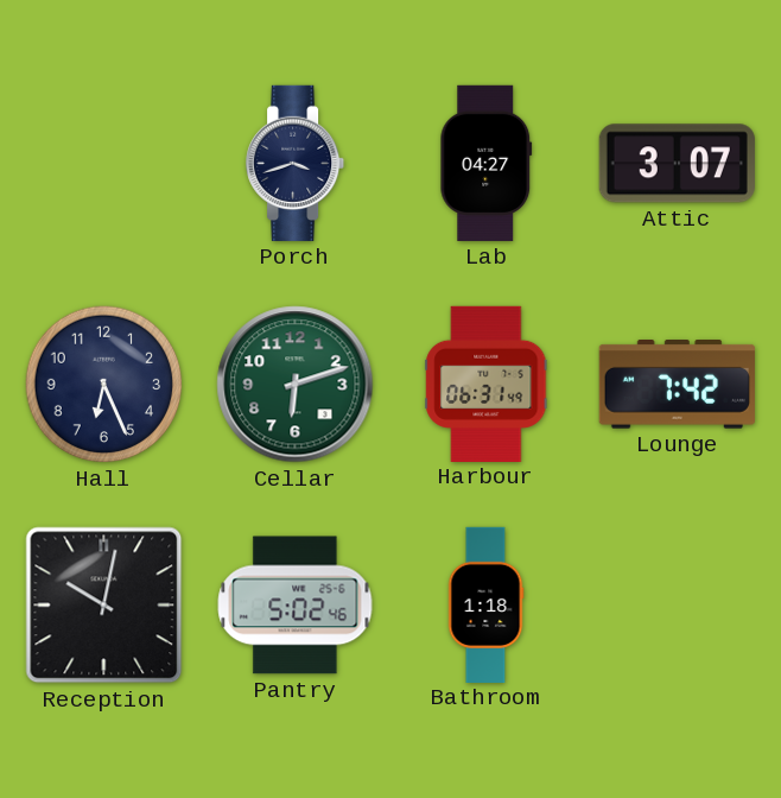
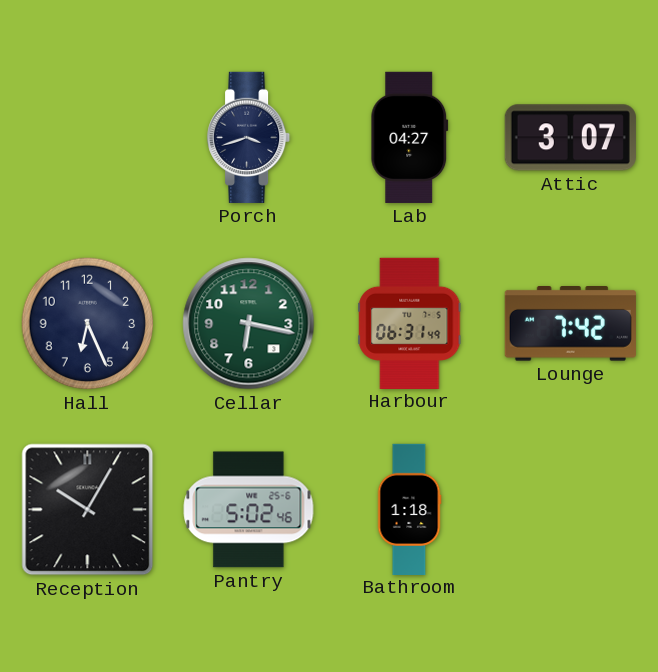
Cellar: 6:12 -> 6:17 (249, 324)
Reception: 10:02 -> 10:05 (88, 510)
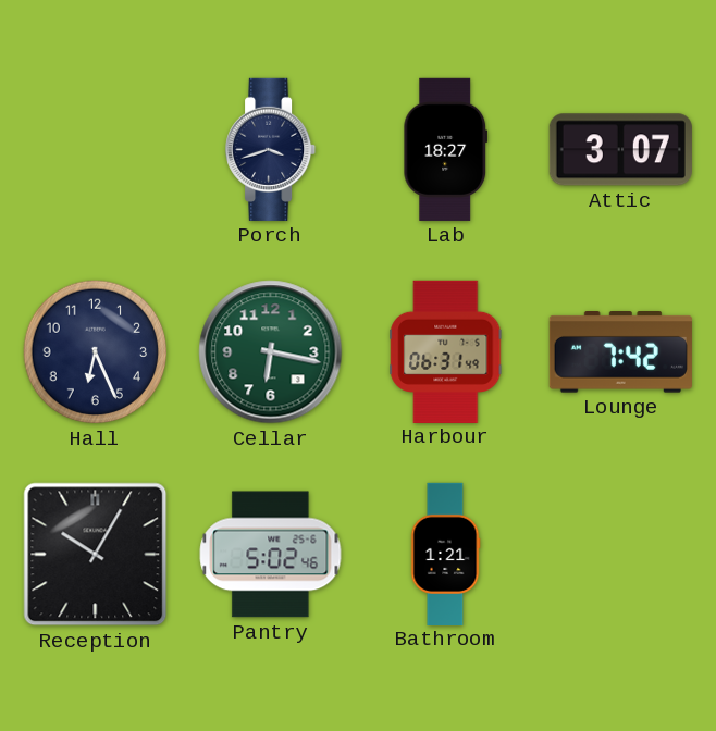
Lab: 04:27 -> 18:27 (446, 149)
Bathroom: 1:18 -> 1:21 (445, 554)
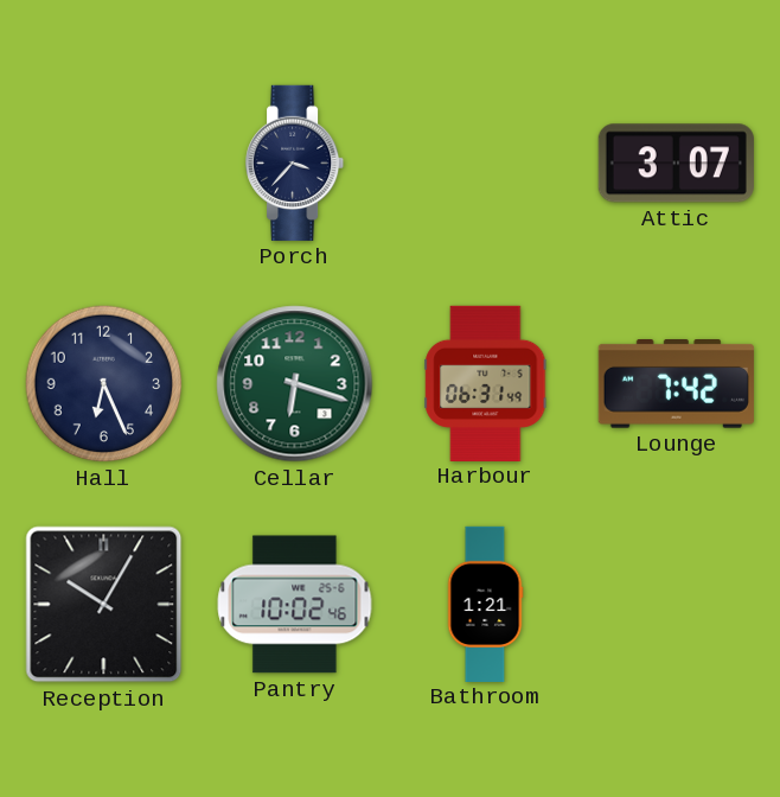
Porch: 3:42 -> 3:37 (295, 162)
Lab: 18:27 -> none (446, 149)
Cellar: 6:17 -> 6:18 (295, 384)
Pantry: 5:02 -> 10:02 (295, 605)
